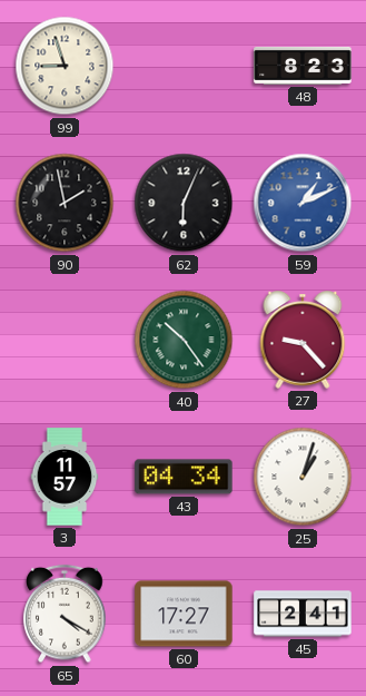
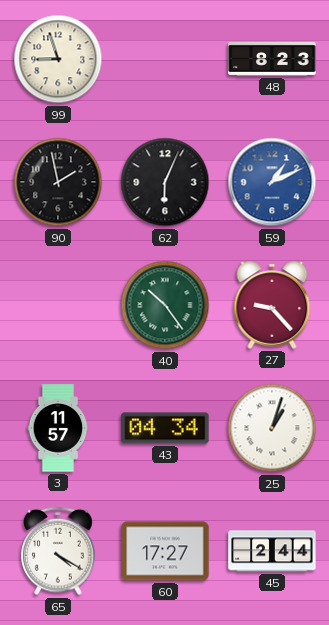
45: 2:41 -> 2:44 (272, 551)
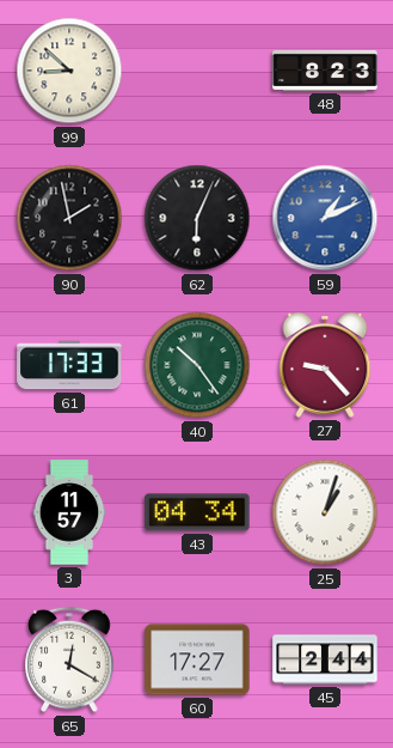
99: 8:57 -> 8:52 (69, 71)
61: none -> 17:33 (69, 365)
65: 4:20 -> 12:20 (69, 659)
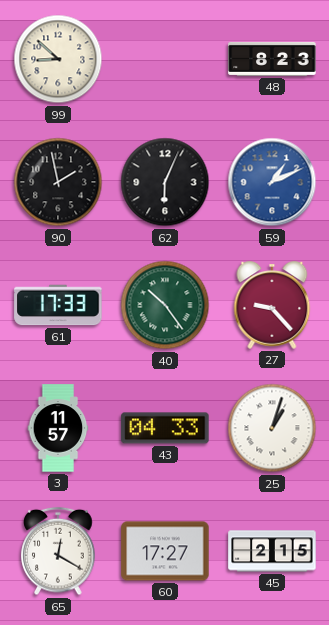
43: 04:34 -> 04:33 (165, 428)
45: 2:44 -> 2:15 (272, 551)
